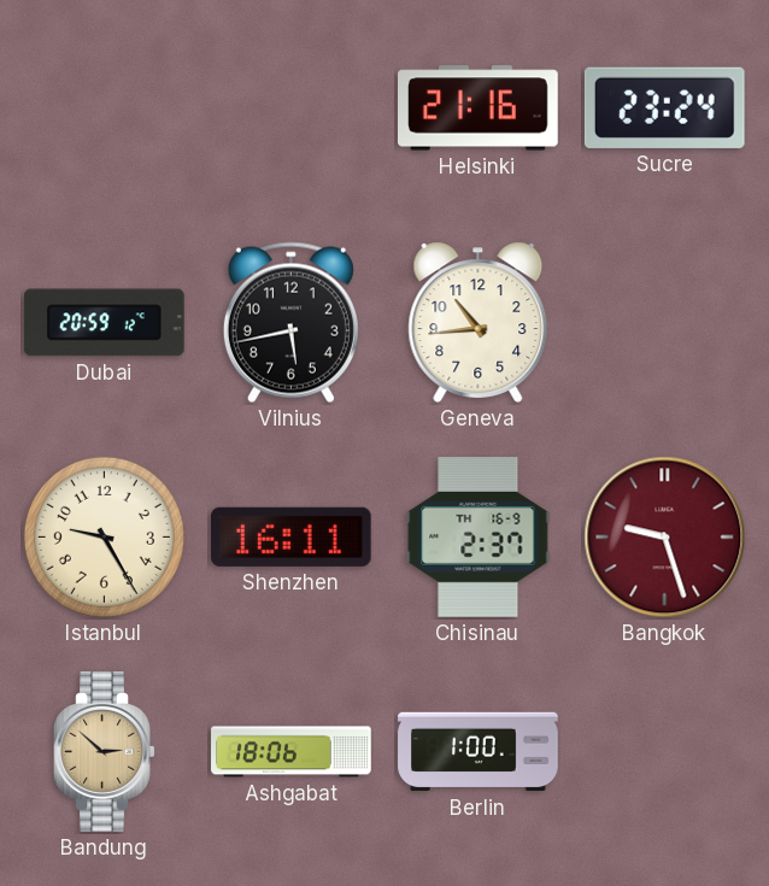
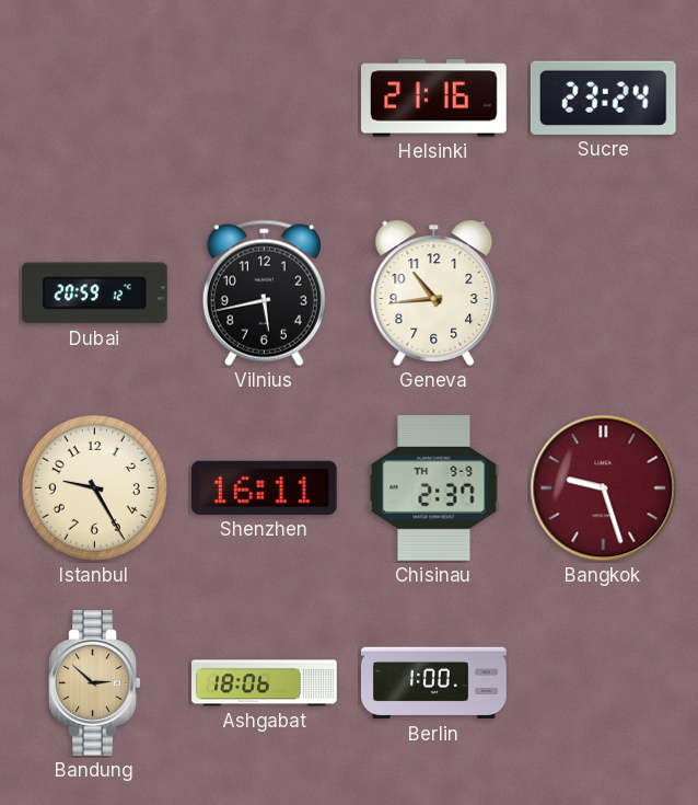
Chisinau date: TH 16-9 -> TH 9-9 (434, 488)
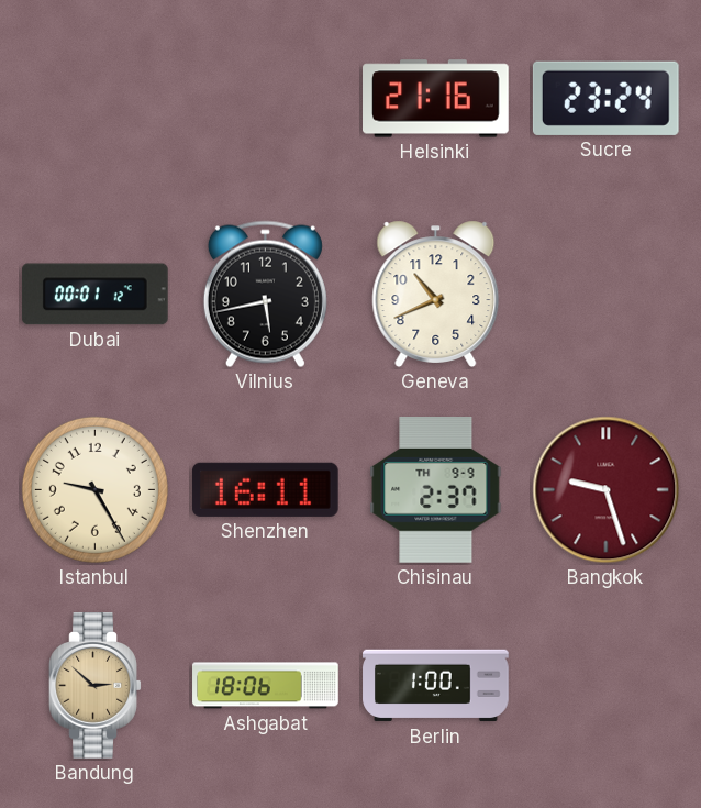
Dubai: 20:59 -> 00:01 (94, 295)
Geneva: 10:44 -> 10:41 (436, 294)
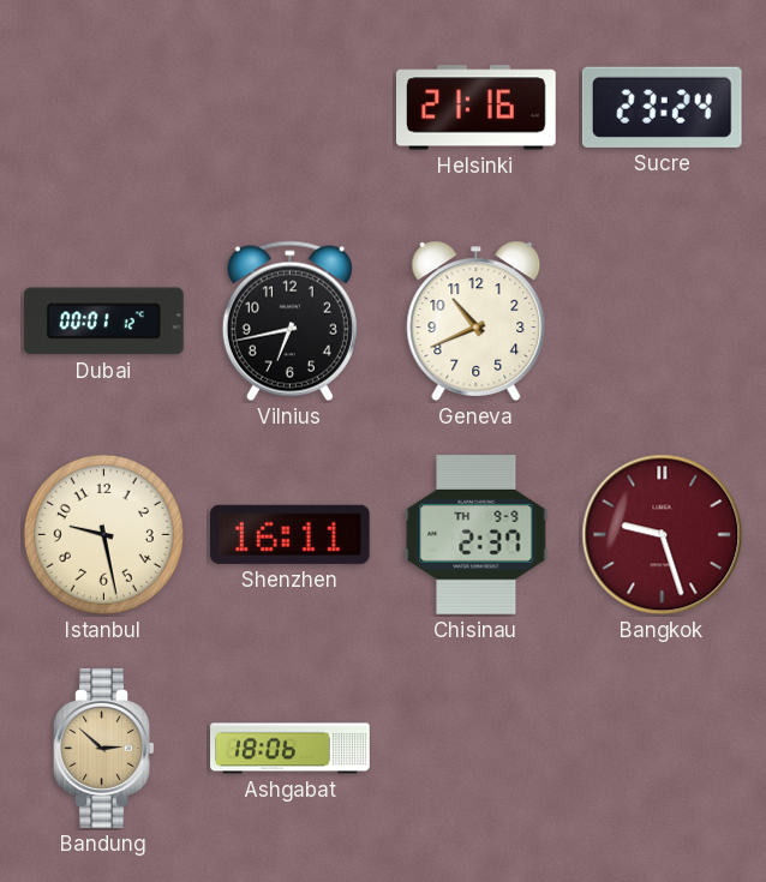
Vilnius: 5:43 -> 6:43 (289, 322)
Istanbul: 9:25 -> 9:28 (103, 534)
Berlin: 1:00 -> none (436, 686)
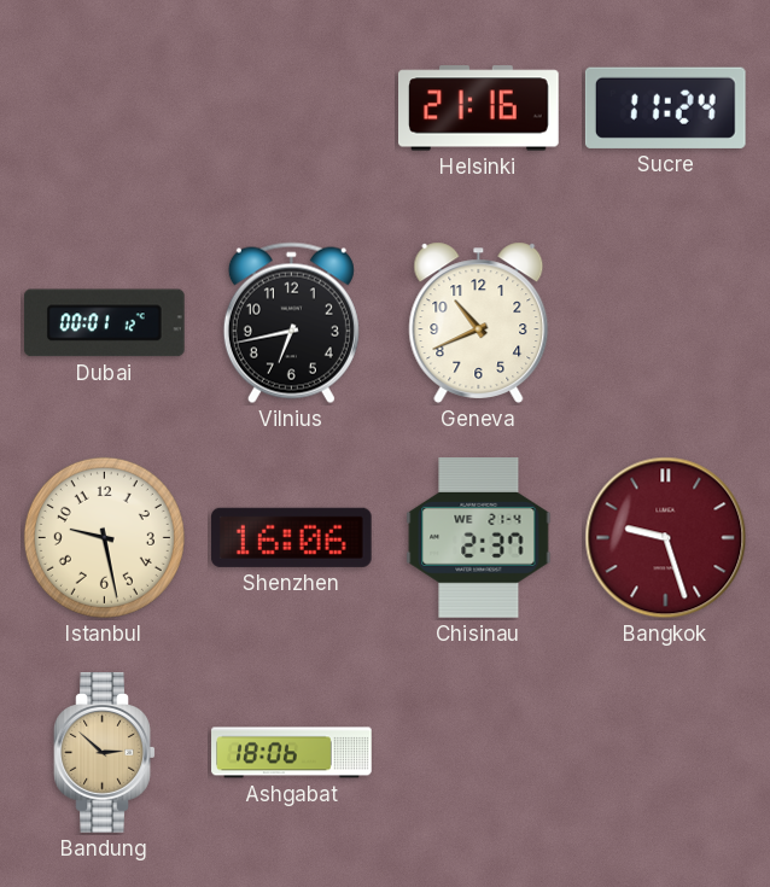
Sucre: 23:24 -> 11:24 (665, 107)
Shenzhen: 16:11 -> 16:06 (291, 537)
Chisinau date: TH 9-9 -> WE 21-4 (479, 538)
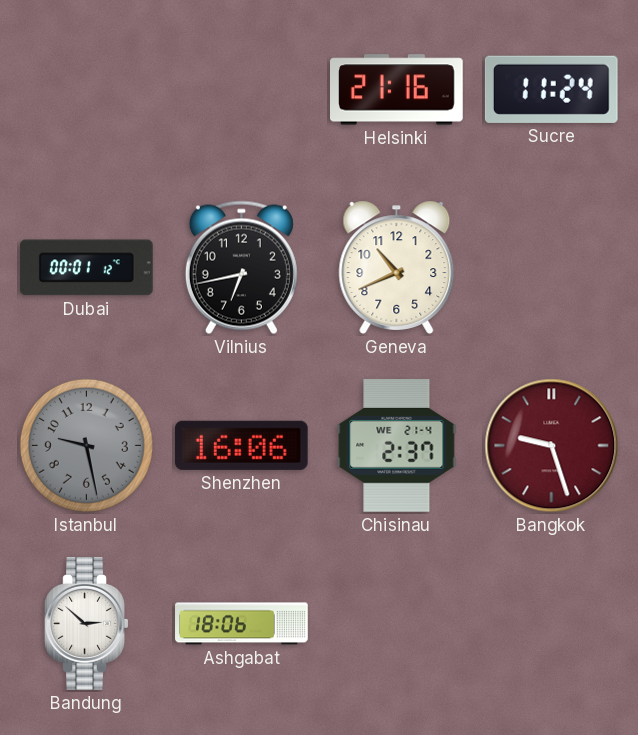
Istanbul dial: cream -> grey (86, 445)
Bandung dial: champagne -> white (87, 624)
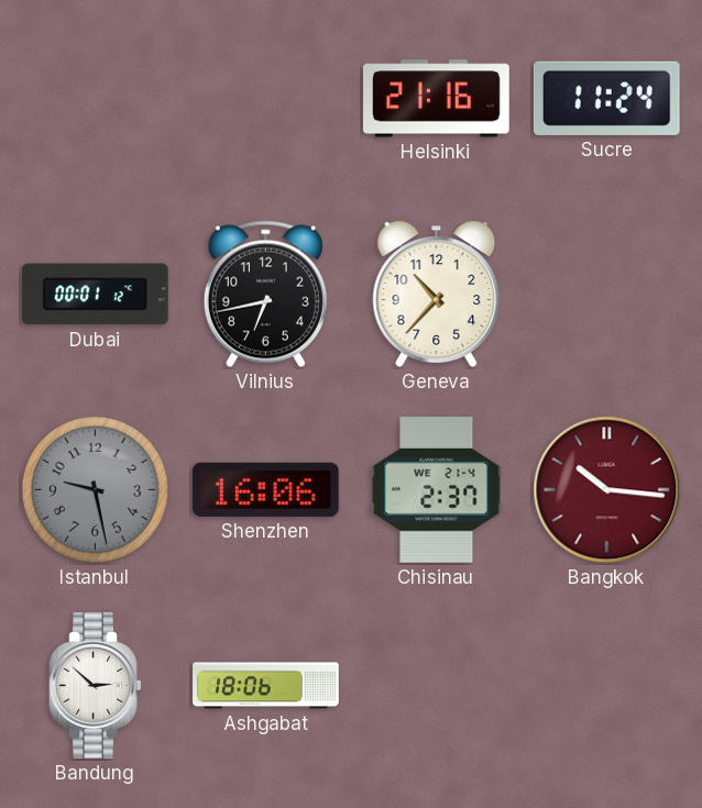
Geneva: 10:41 -> 10:37 (437, 294)
Bangkok: 9:27 -> 10:16 (607, 490)
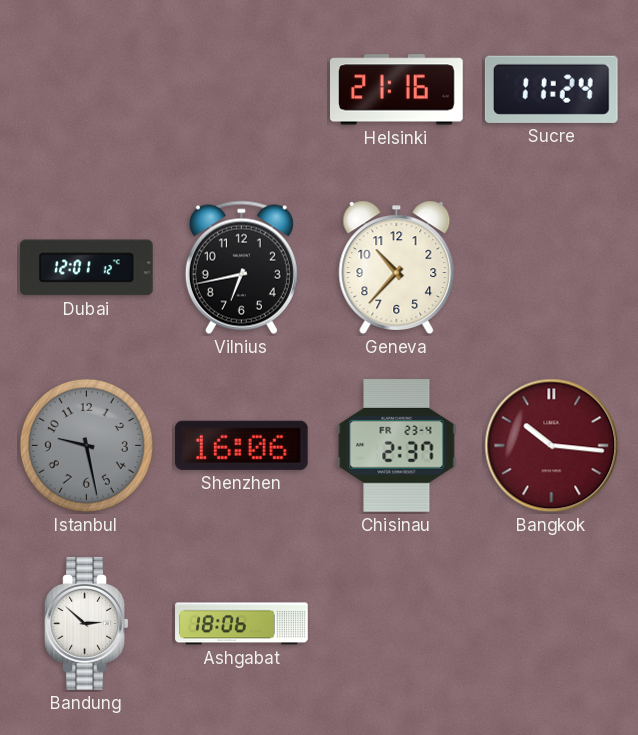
Dubai: 00:01 -> 12:01 (86, 268)
Chisinau date: WE 21-4 -> FR 23-4 (397, 446)
